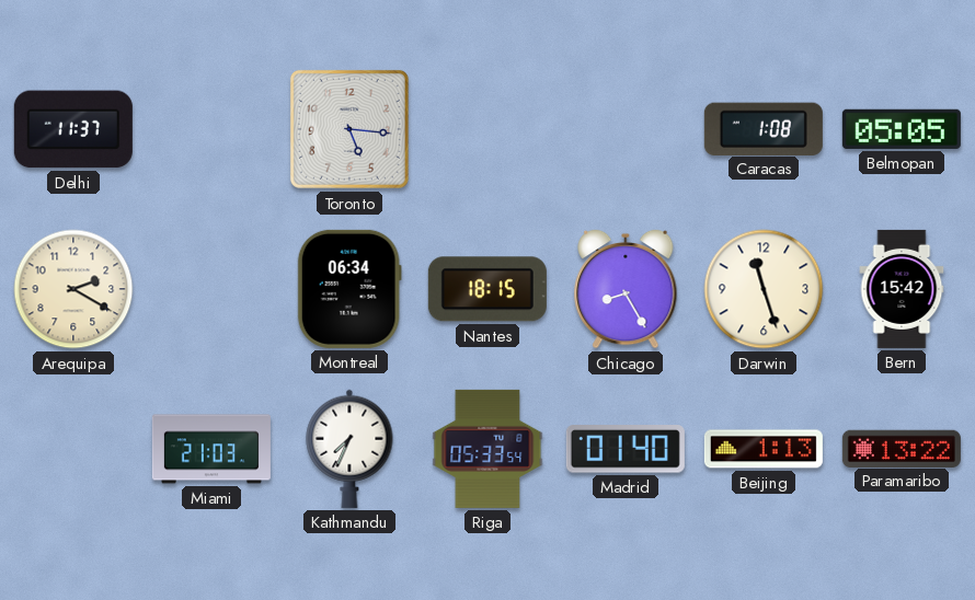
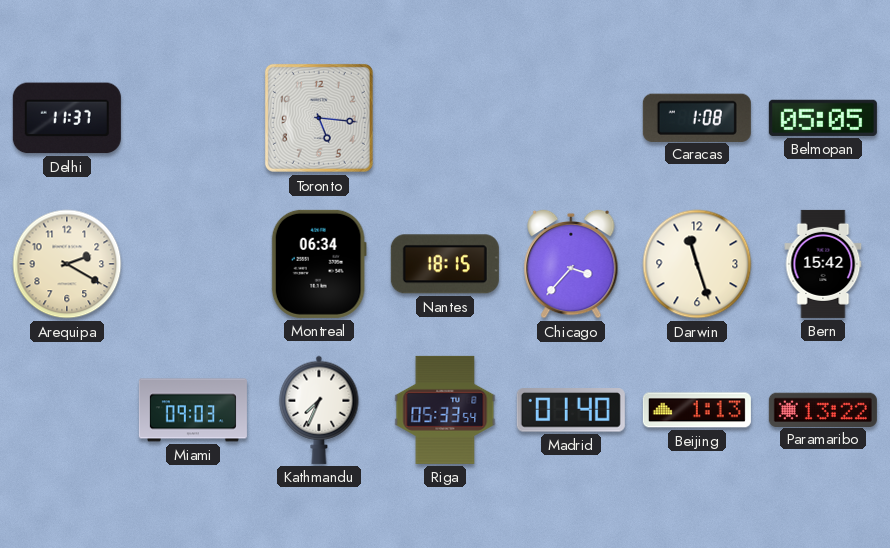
Chicago: 8:25 -> 3:37 (571, 264)
Miami: 21:03 -> 09:03 (193, 410)
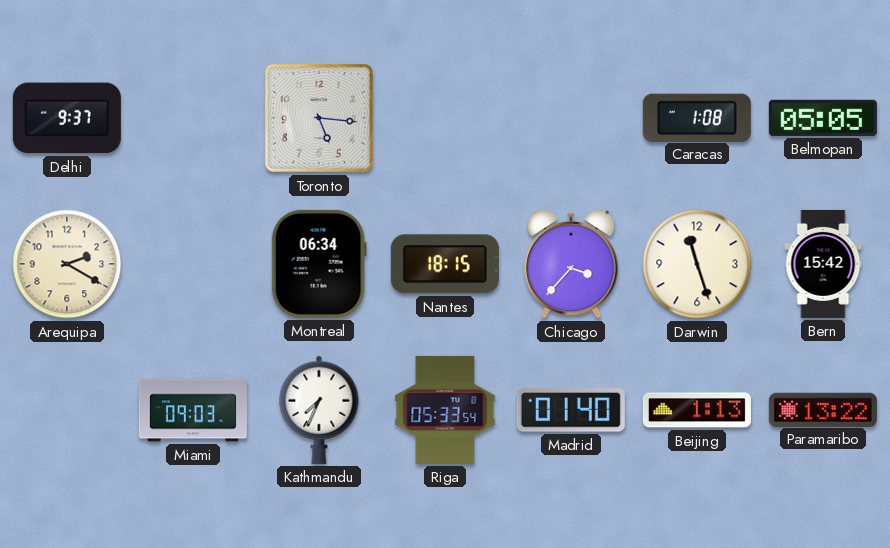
Delhi: 11:37 -> 9:37 (67, 118)
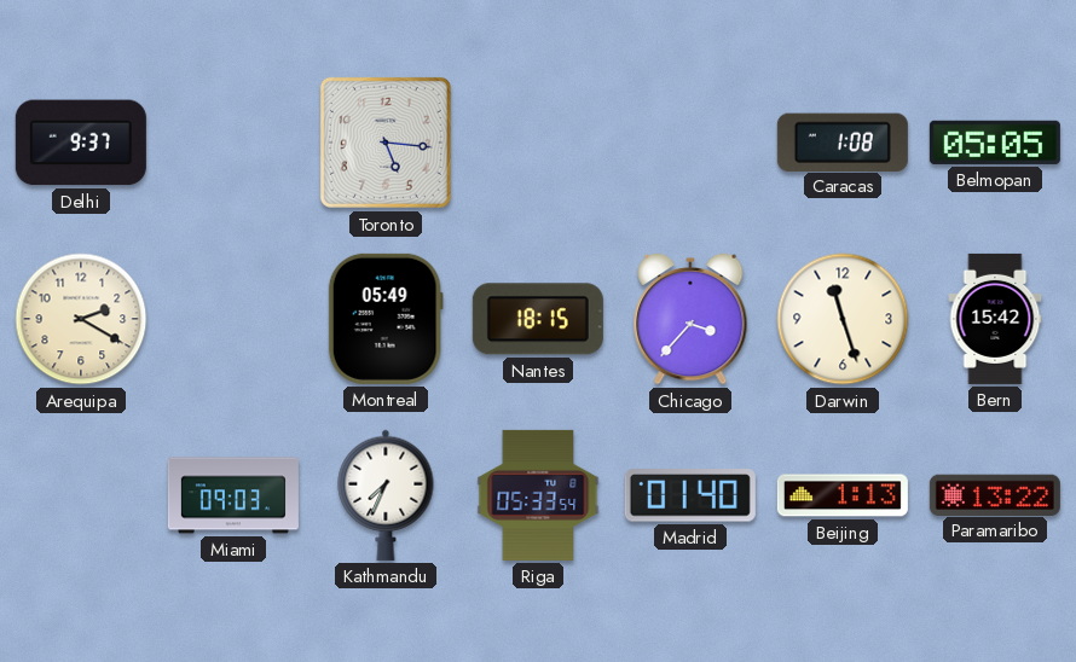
Montreal: 06:34 -> 05:49 (386, 319)
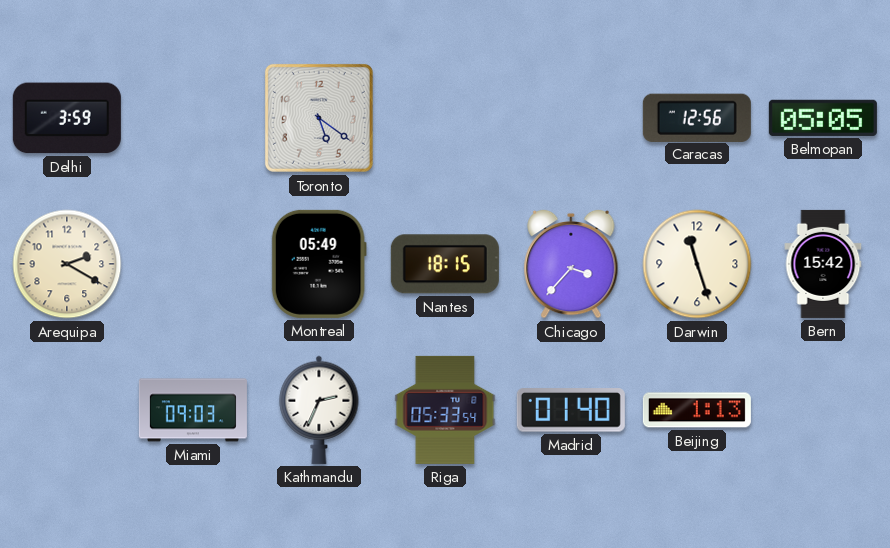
Delhi: 9:37 -> 3:59 (67, 118)
Toronto: 5:16 -> 5:21 (319, 118)
Caracas: 1:08 -> 12:56 (697, 117)
Kathmandu: 7:34 -> 2:34 (319, 410)
Paramaribo: 13:22 -> none (995, 494)
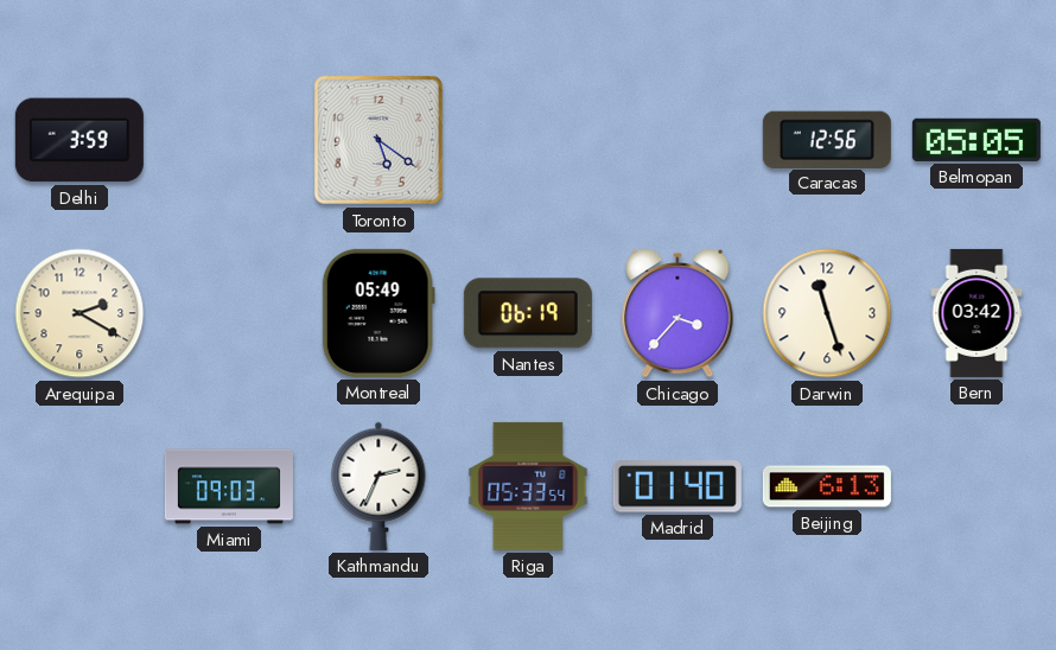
Nantes: 18:15 -> 06:19 (528, 313)
Bern: 15:42 -> 03:42 (977, 313)
Beijing: 1:13 -> 6:13 (827, 486)
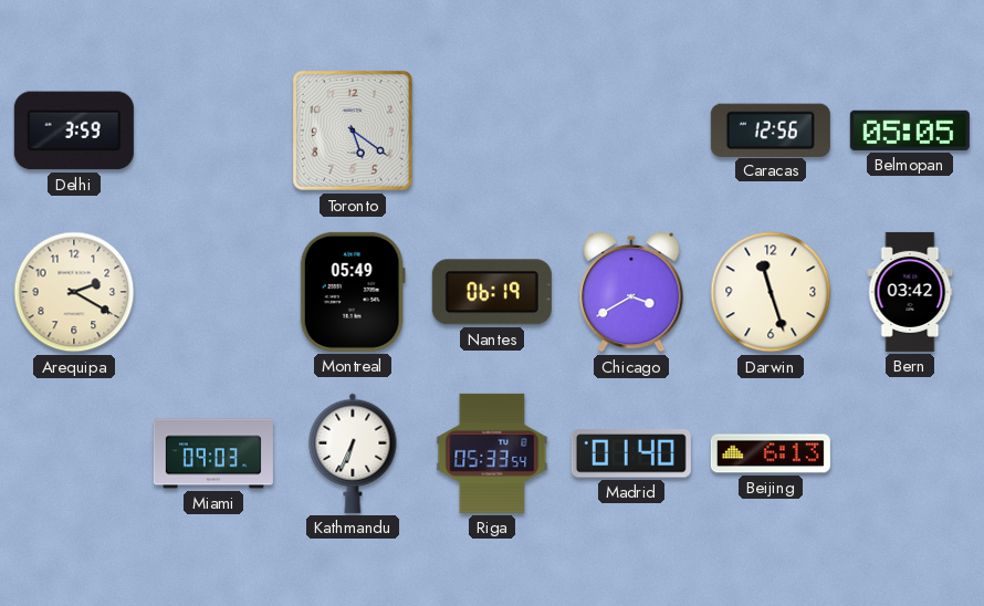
Chicago: 3:37 -> 3:40 (631, 292)
Kathmandu: 2:34 -> 6:34 (353, 453)
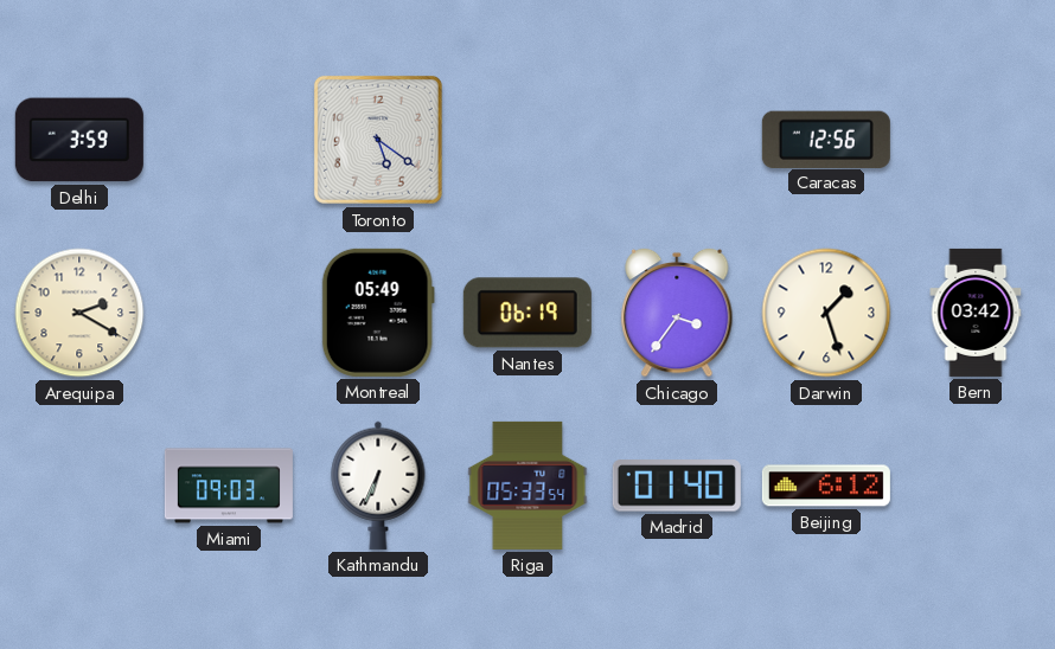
Belmopan: 05:05 -> none (910, 130)
Chicago: 3:40 -> 3:36 (677, 313)
Darwin: 11:27 -> 1:27 (826, 313)
Beijing: 6:13 -> 6:12 (826, 486)
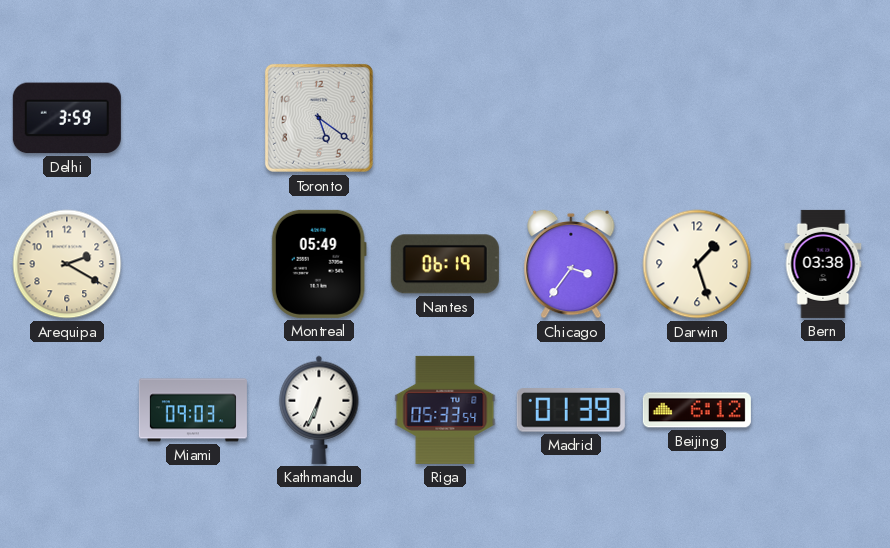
Caracas: 12:56 -> none (826, 139)
Bern: 03:42 -> 03:38 (823, 264)
Madrid: 01:40 -> 01:39 (571, 410)
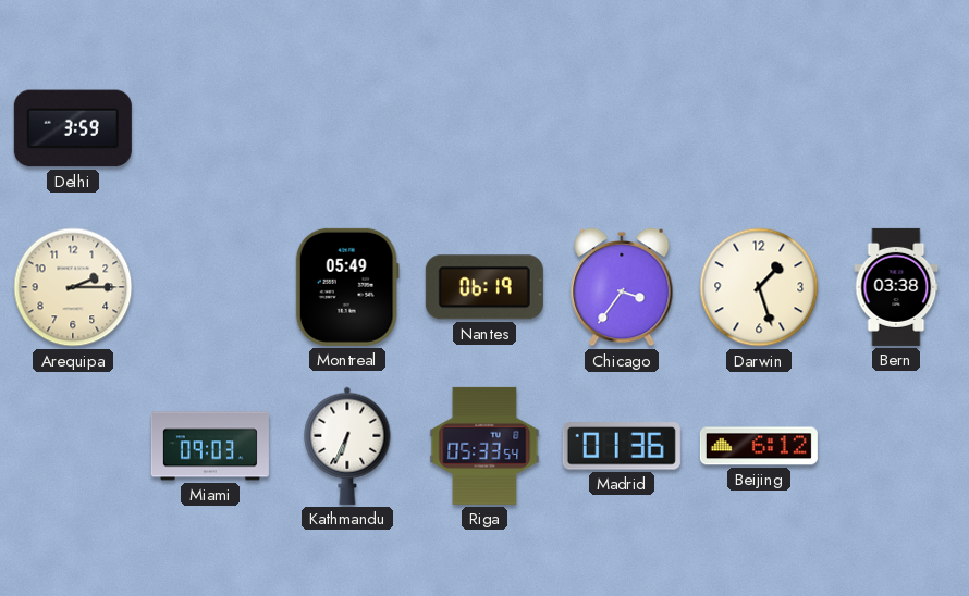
Toronto: 5:21 -> none (319, 118)
Arequipa: 2:20 -> 2:15 (73, 287)
Madrid: 01:39 -> 01:36 (622, 446)
